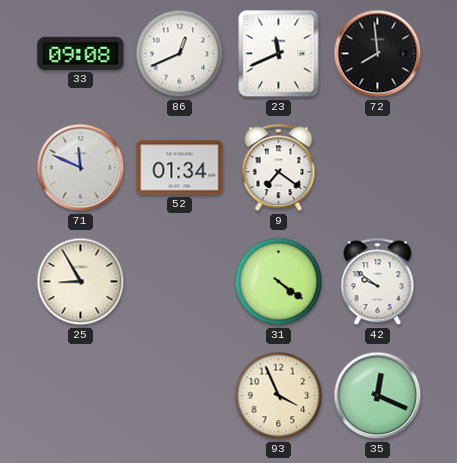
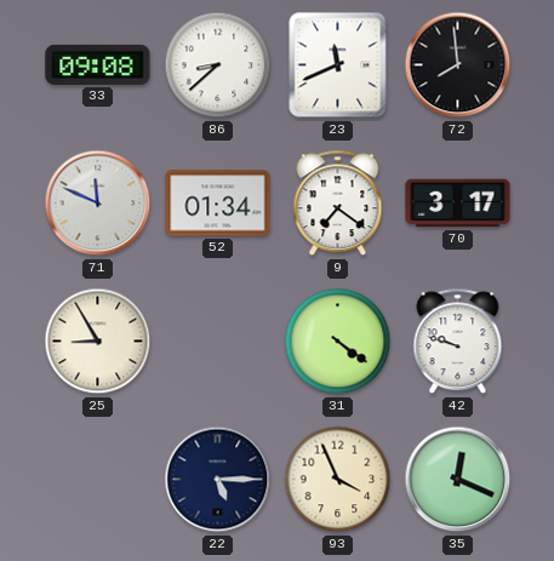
86: 12:41 -> 8:38 (218, 65)
70: none -> 3:17 (458, 204)
42: 9:51 -> 9:48 (458, 342)
22: none -> 5:15 (218, 480)
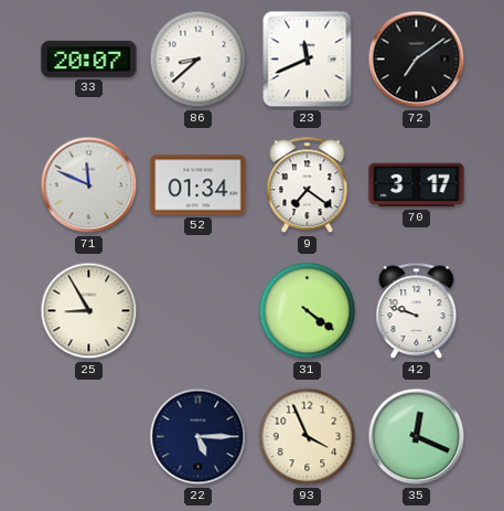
33: 09:08 -> 20:07 (89, 58)
72: 7:59 -> 7:09 (417, 60)
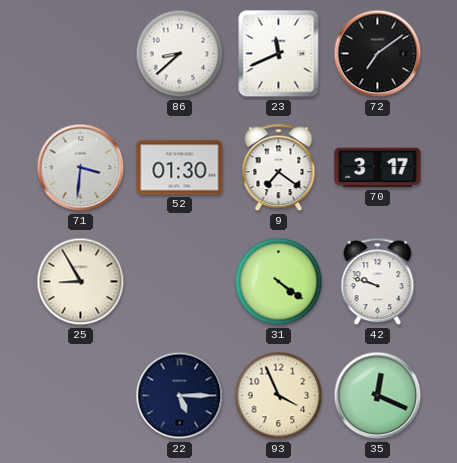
33: 20:07 -> none (89, 58)
71: 11:49 -> 3:31 (81, 168)
52: 01:34 -> 01:30 (180, 168)
